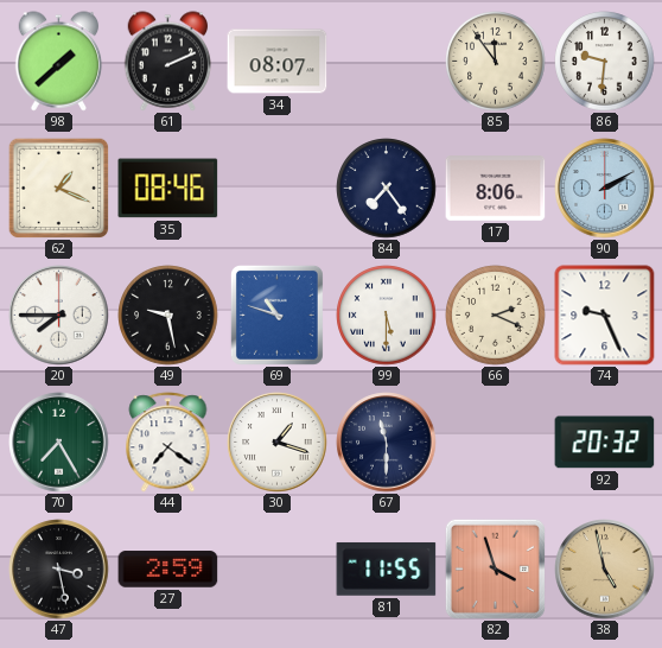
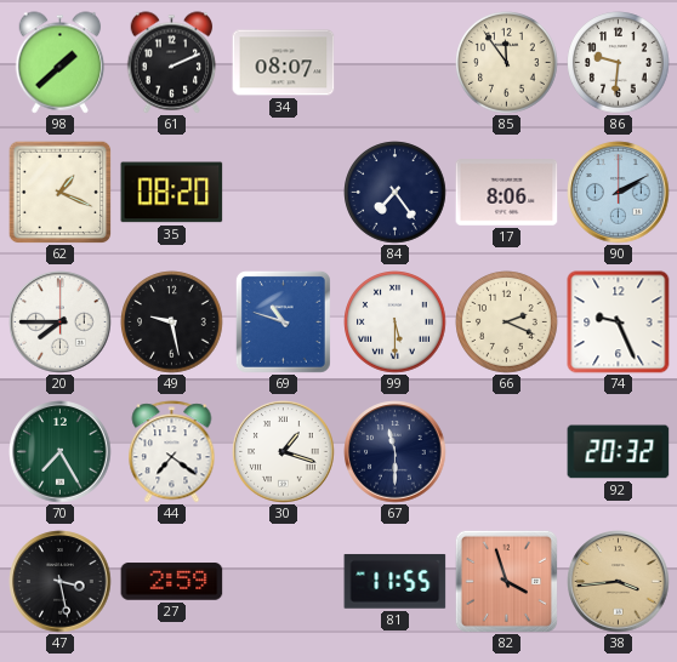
35: 08:46 -> 08:20 (172, 193)
38: 4:58 -> 3:44 (619, 582)
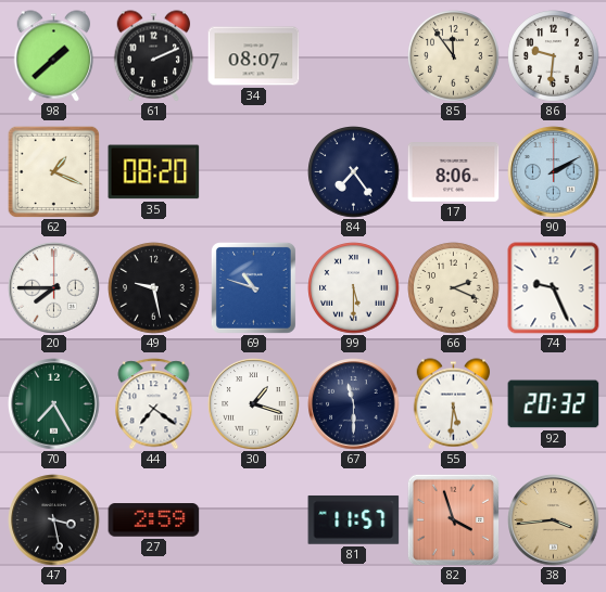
55: none -> 5:31 (454, 404)
81: 11:55 -> 11:57 (354, 519)
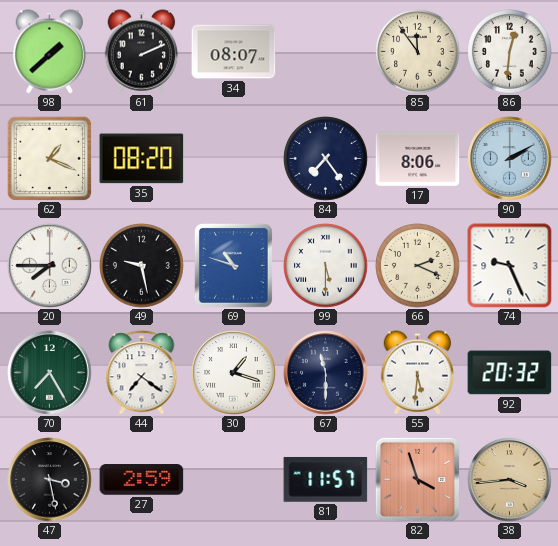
86: 9:31 -> 12:31 (510, 52)
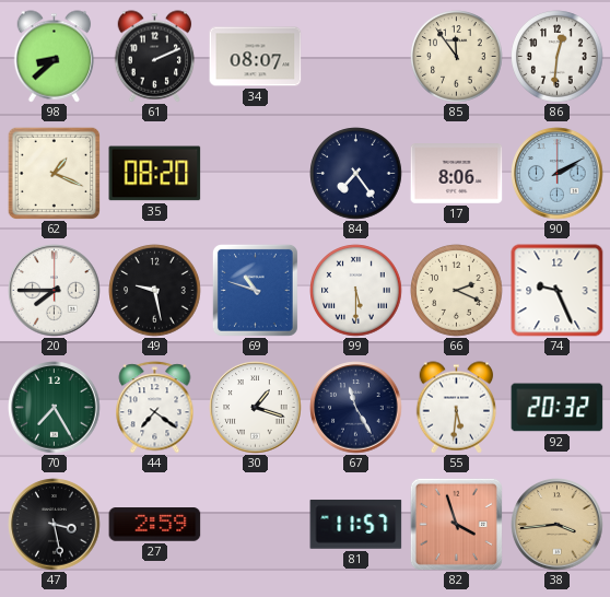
98: 1:38 -> 8:38 (55, 57)
67: 11:30 -> 11:25 (356, 408)
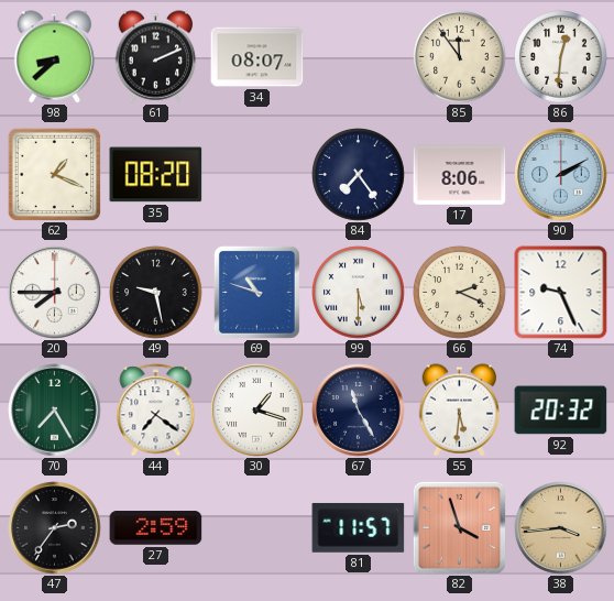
47: 3:28 -> 2:36 (55, 528)
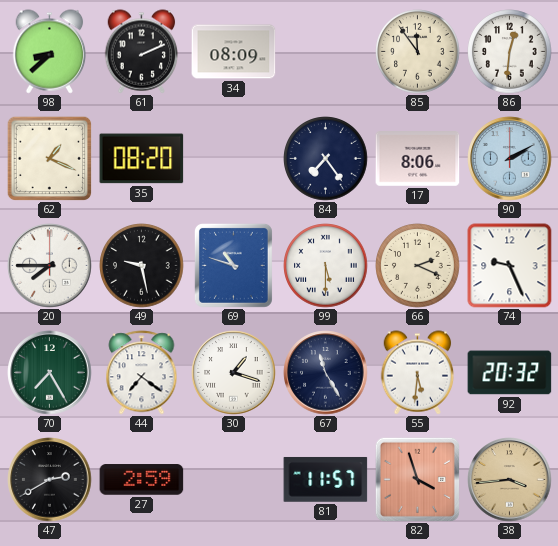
34: 08:07 -> 08:09 (234, 52)
47: 2:36 -> 2:40 (50, 480)
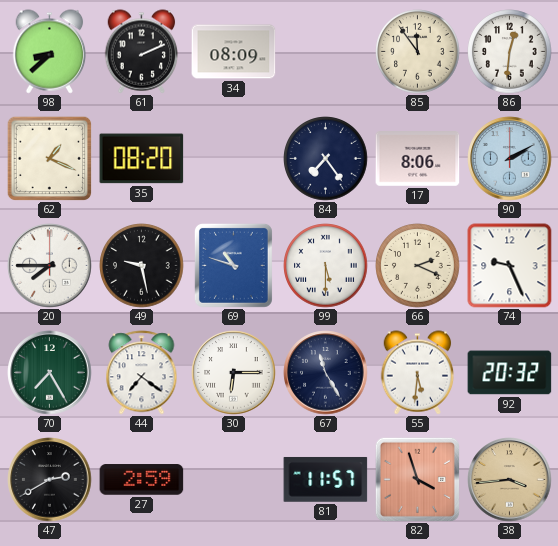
30: 1:18 -> 6:15 (234, 373)
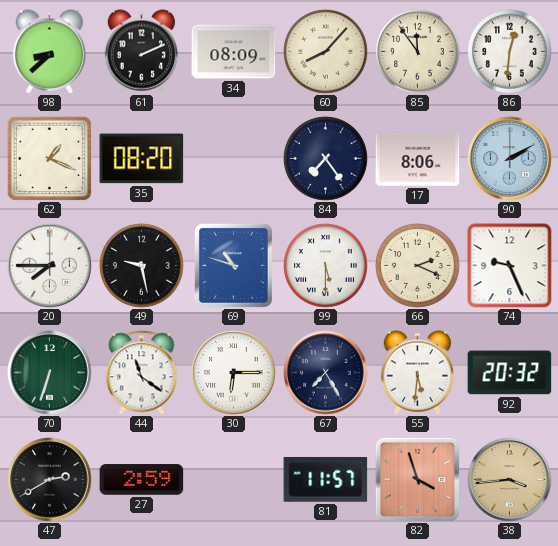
60: none -> 8:07 (326, 52)
70: 7:25 -> 6:33 (50, 373)
44: 7:21 -> 11:21 (142, 373)
67: 11:25 -> 7:25 (326, 373)
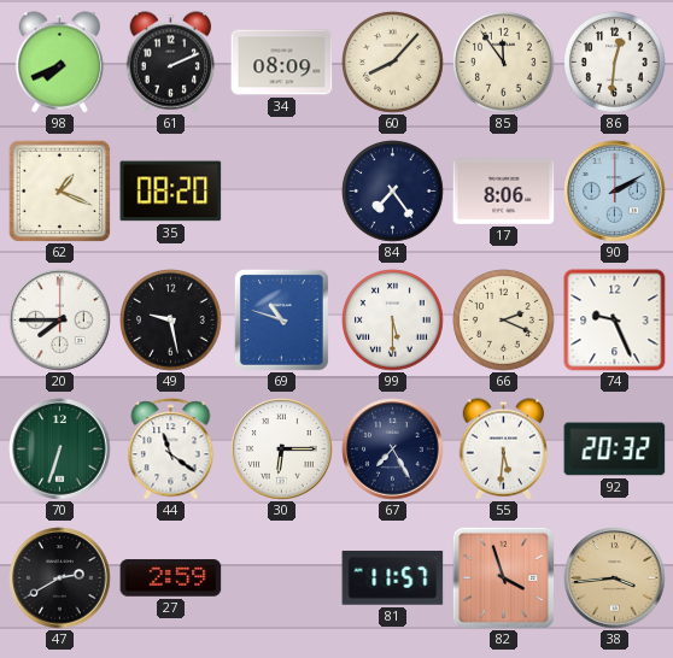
98: 8:38 -> 7:41 (60, 63)
